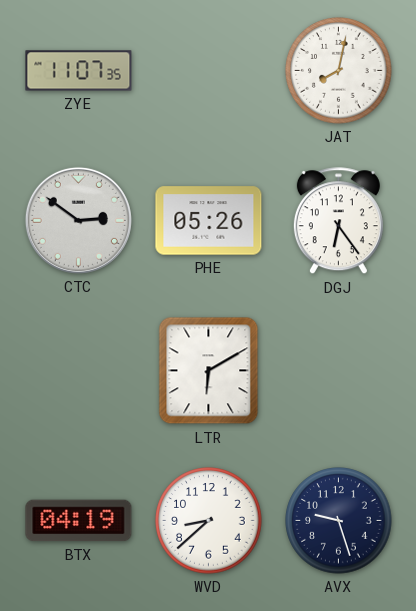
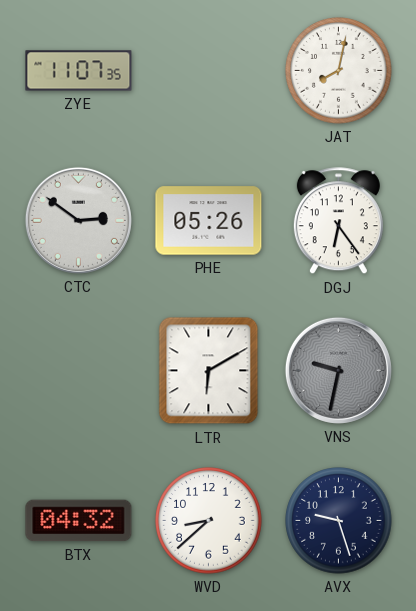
VNS: none -> 9:32 (338, 370)
BTX: 04:19 -> 04:32 (79, 521)
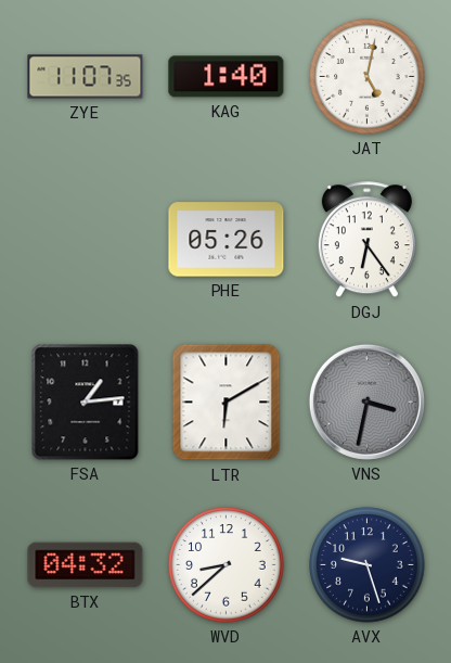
KAG: none -> 1:40 (227, 77)
JAT: 8:02 -> 5:02 (368, 77)
CTC: 2:51 -> none (78, 220)
FSA: none -> 1:14 (86, 403)
VNS: 9:32 -> 3:32 (366, 401)
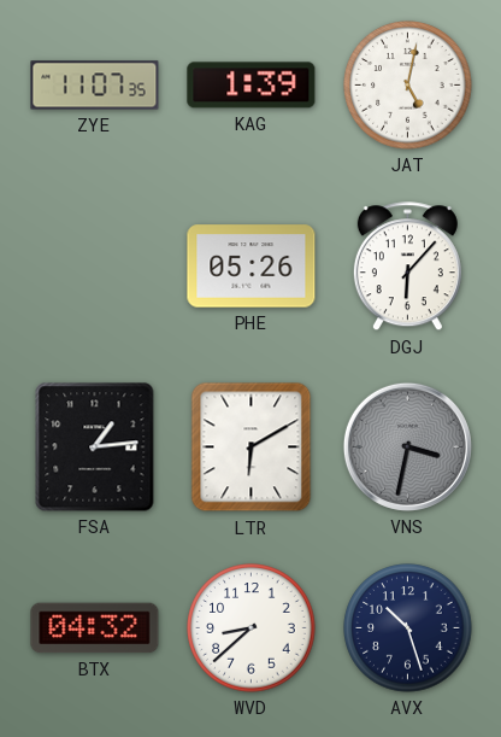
KAG: 1:40 -> 1:39 (252, 86)
DGJ: 6:24 -> 6:07 (407, 267)
AVX: 9:27 -> 10:27 (408, 628)
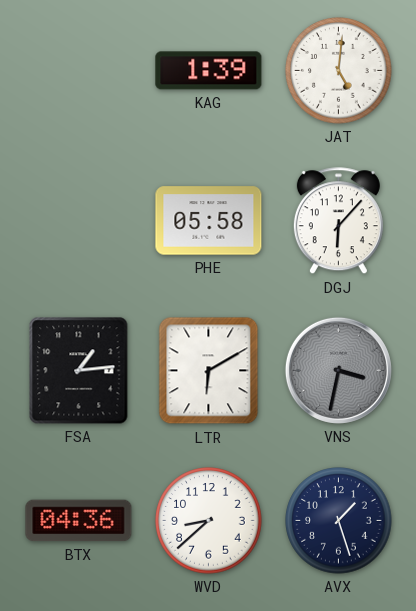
ZYE: 11:07 -> none (95, 86)
JAT: 5:02 -> 5:01 (339, 71)
PHE: 05:26 -> 05:58 (209, 221)
BTX: 04:32 -> 04:36 (79, 521)
AVX: 10:27 -> 1:27 (339, 521)
